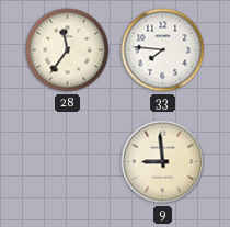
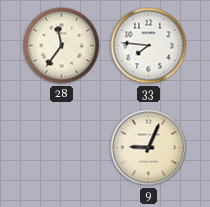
9: 8:59 -> 9:04 (149, 148)
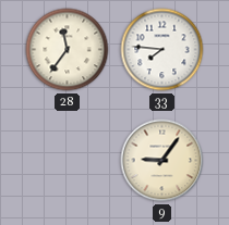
9: 9:04 -> 9:06 (162, 161)
